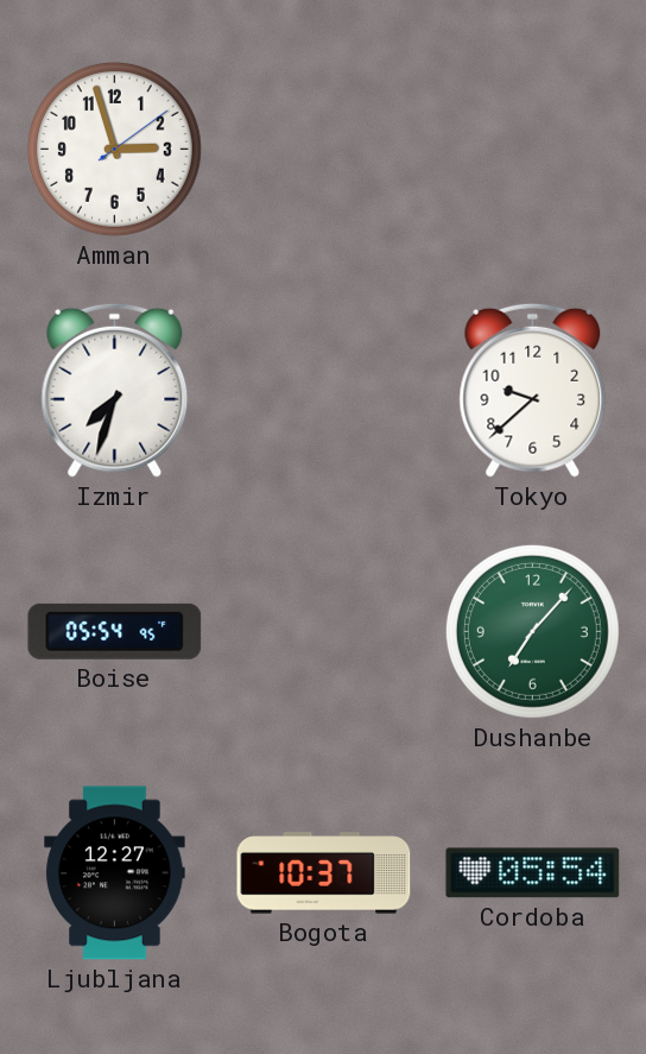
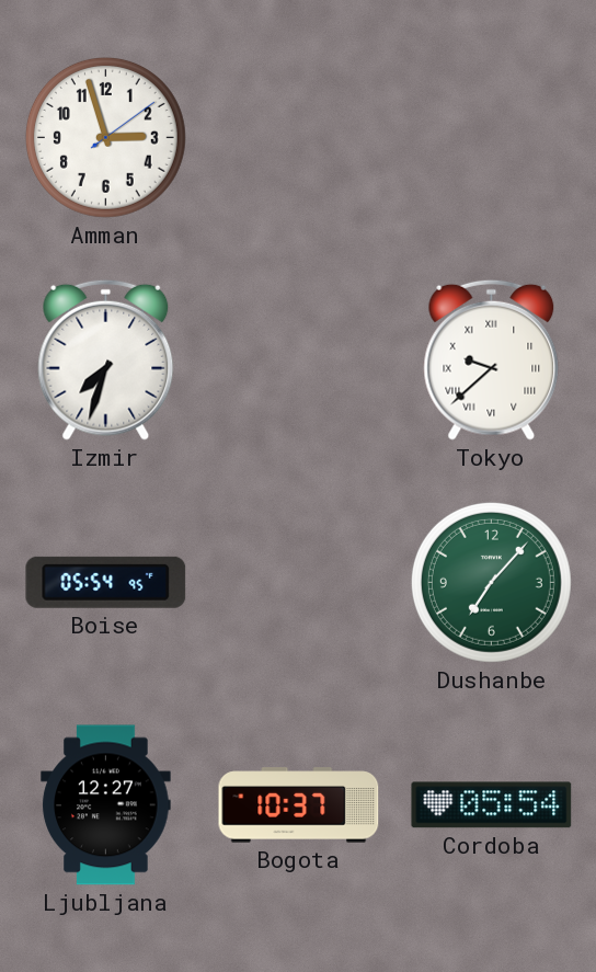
Tokyo numerals: Arabic -> Roman (492, 359)
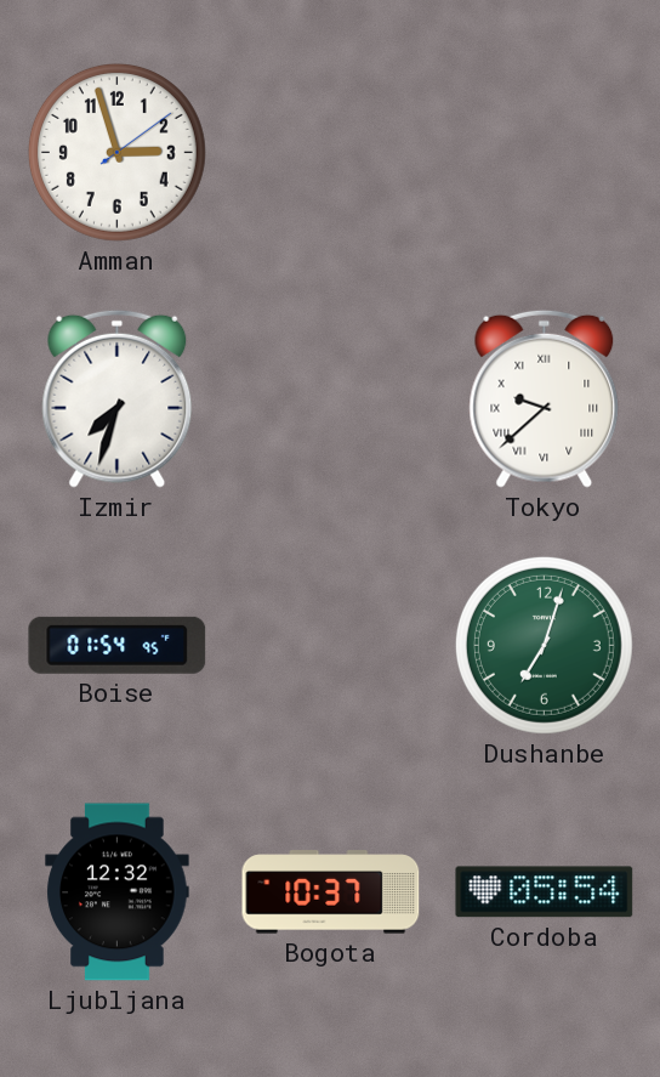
Boise: 05:54 -> 01:54 (118, 645)
Dushanbe: 7:07 -> 7:03 (544, 645)
Ljubljana: 12:27 -> 12:32 (118, 892)
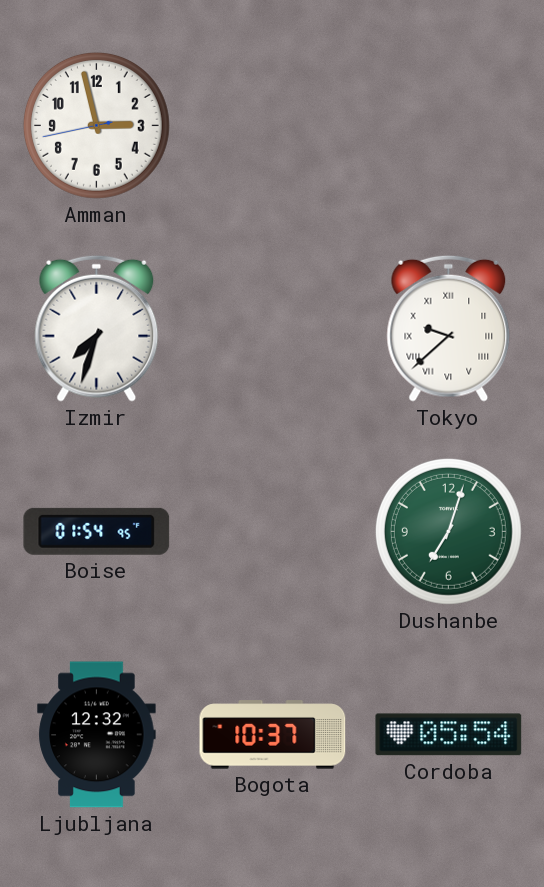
Amman: 2:57:09 -> 2:57:43 (96, 125)
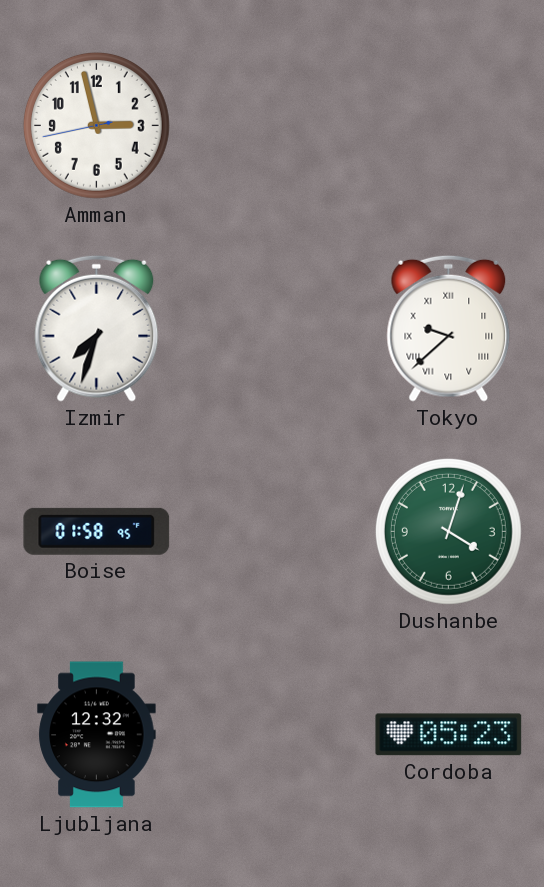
Boise: 01:54 -> 01:58 (97, 531)
Dushanbe: 7:03 -> 4:03 (448, 531)
Bogota: 10:37 -> none (273, 735)
Cordoba: 05:54 -> 05:23 (449, 735)
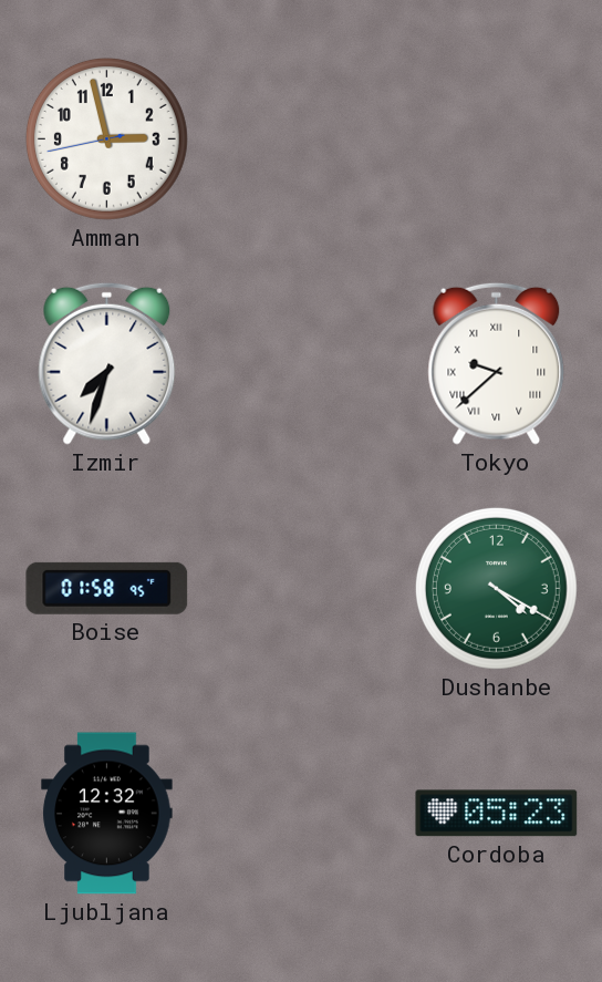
Dushanbe: 4:03 -> 4:20 (496, 588)
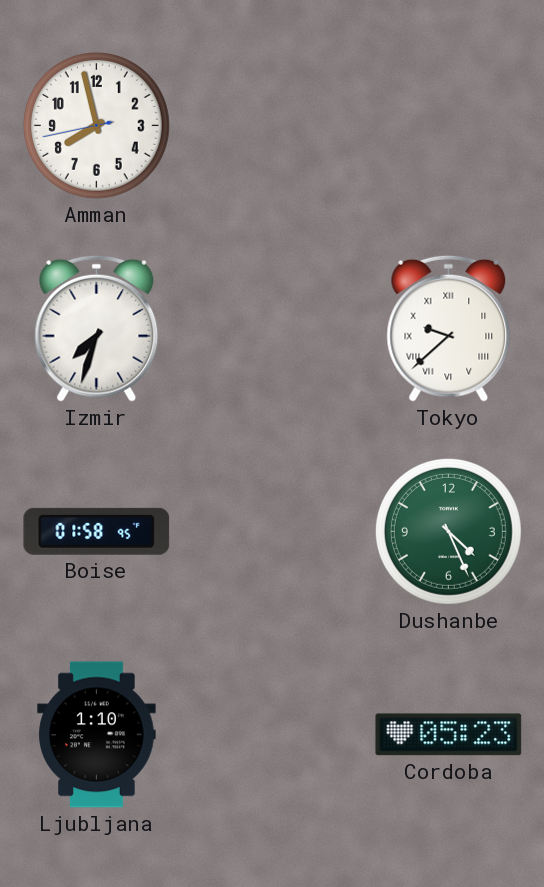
Amman: 2:57 -> 7:57 (96, 125)
Dushanbe: 4:20 -> 4:26 (448, 531)
Ljubljana: 12:32 -> 1:10 (97, 735)
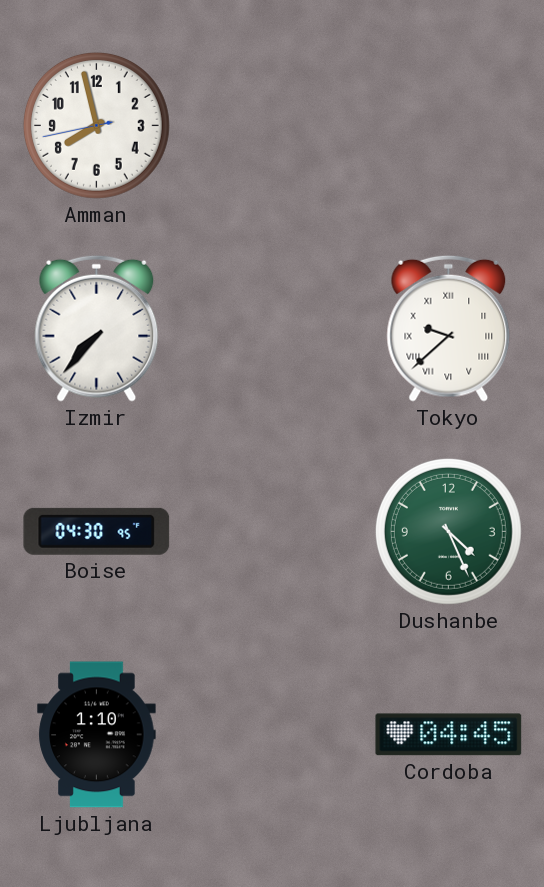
Izmir: 7:33 -> 7:37 (97, 328)
Boise: 01:58 -> 04:30 (97, 531)
Cordoba: 05:23 -> 04:45 (449, 735)
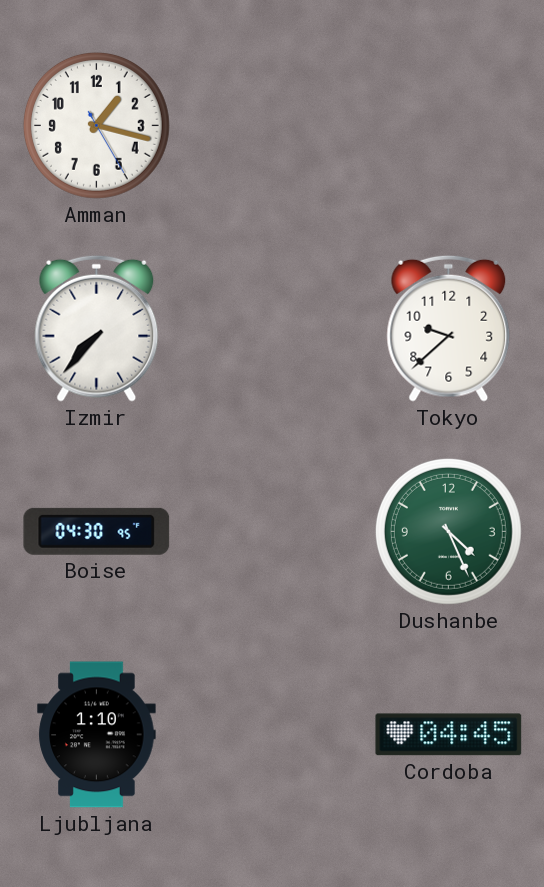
Amman: 7:57 -> 1:17 (96, 125)
Tokyo numerals: Roman -> Arabic (449, 328)
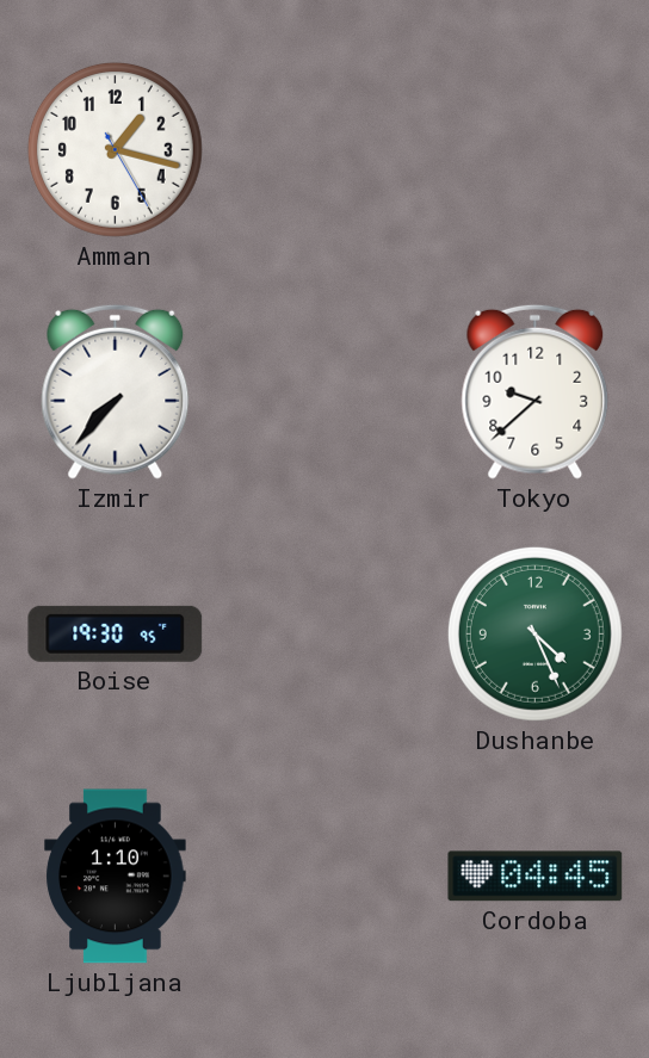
Boise: 04:30 -> 19:30 (116, 633)
